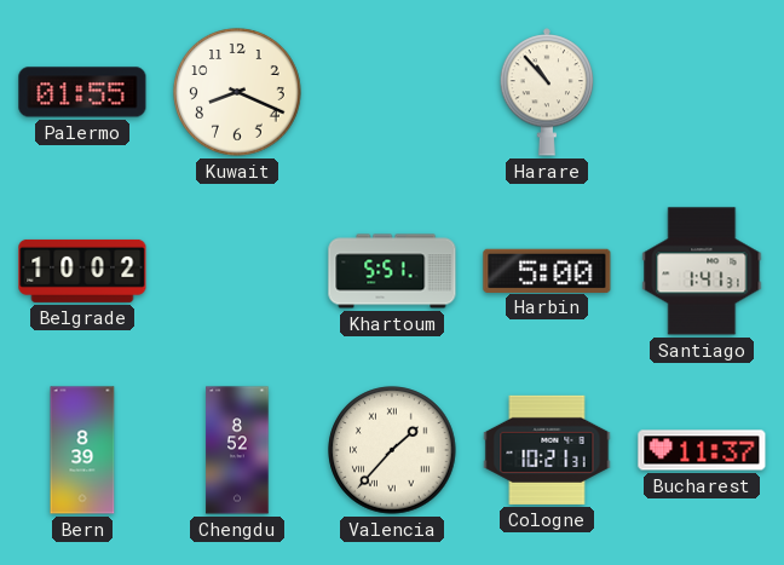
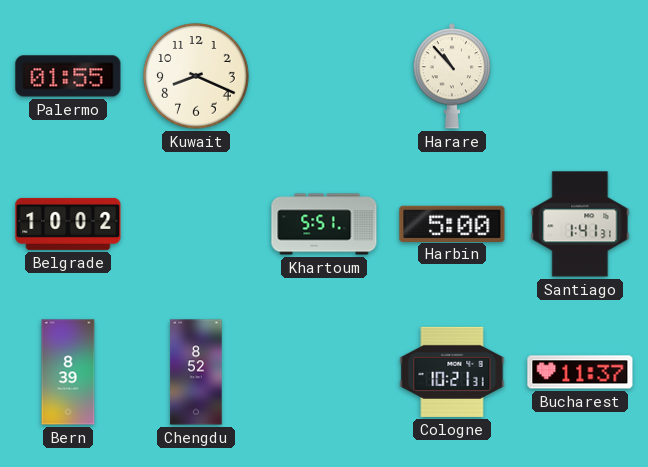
Valencia: 1:37 -> none (392, 450)
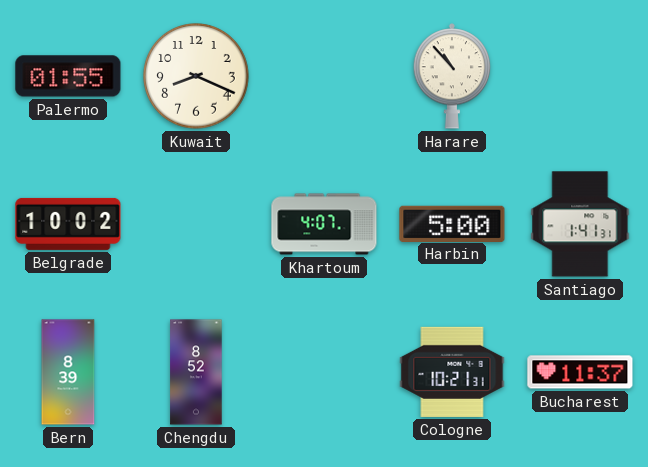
Khartoum: 5:51 -> 4:07 (324, 224)
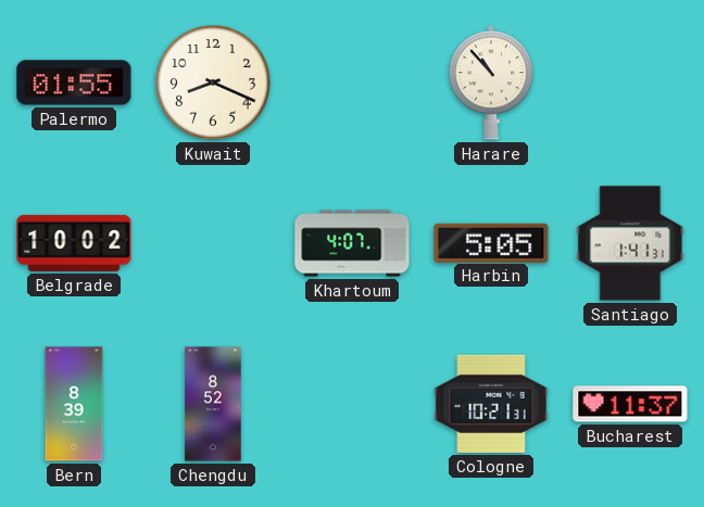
Harbin: 5:00 -> 5:05 (491, 242)
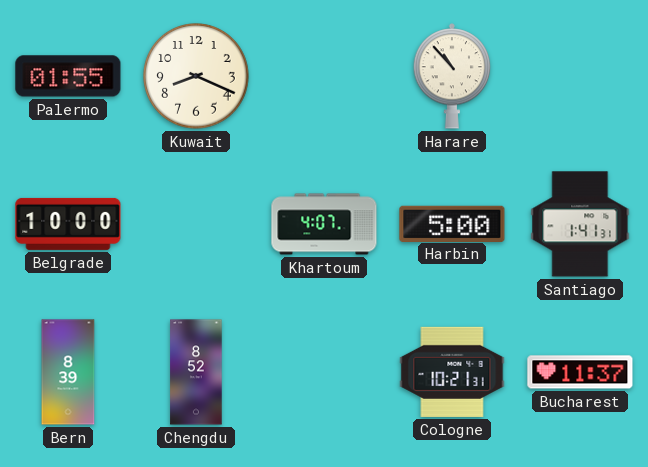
Belgrade: 10:02 -> 10:00 (68, 224)
Harbin: 5:05 -> 5:00 (452, 223)
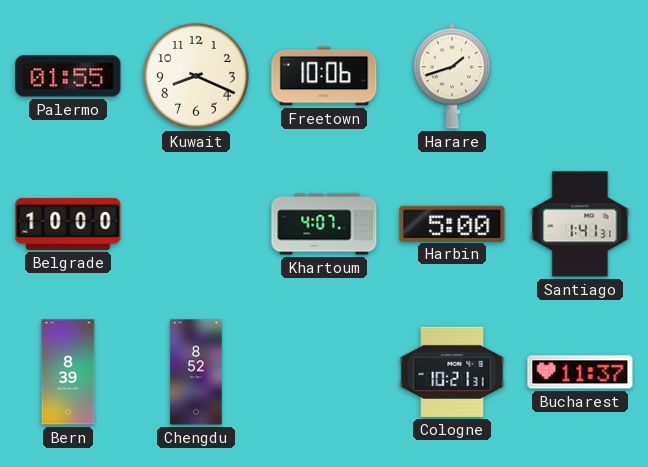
Freetown: none -> 10:06 (324, 76)
Harare: 10:53 -> 1:42 (452, 76)
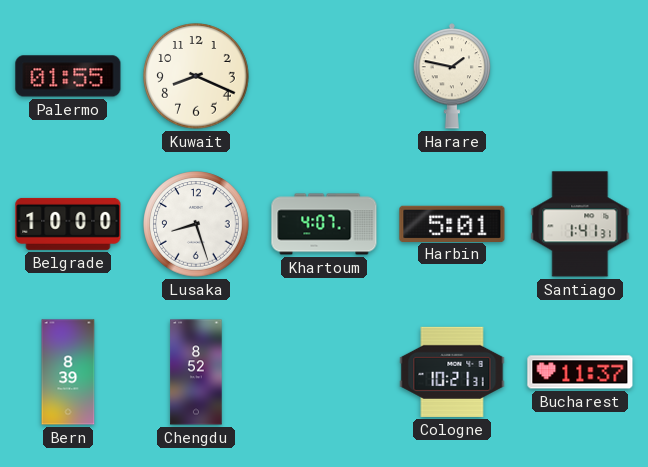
Freetown: 10:06 -> none (324, 76)
Harare: 1:42 -> 1:47 (452, 76)
Lusaka: none -> 8:27 (196, 224)
Harbin: 5:00 -> 5:01 (452, 223)
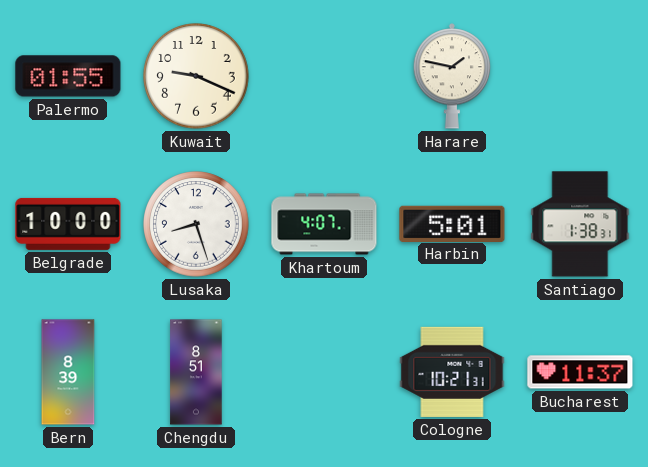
Kuwait: 8:19 -> 9:19 (196, 76)
Santiago: 1:41 -> 1:38 (580, 224)
Chengdu: 8:52 -> 8:51 (196, 372)
